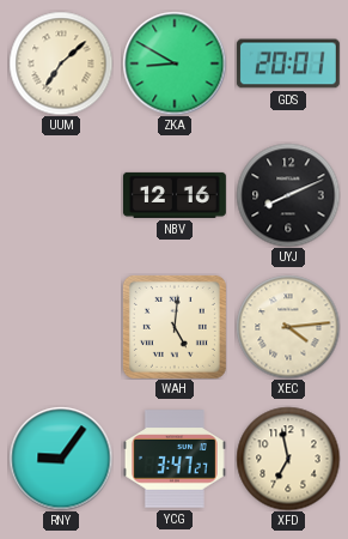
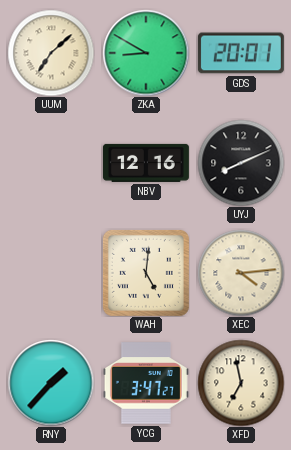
RNY: 9:06 -> 1:37 (51, 383)
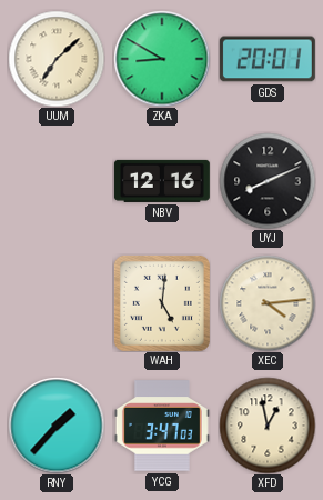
YCG: 3:47:27 -> 3:47:03 (162, 426)
XFD: 6:58 -> 12:58 (268, 426)
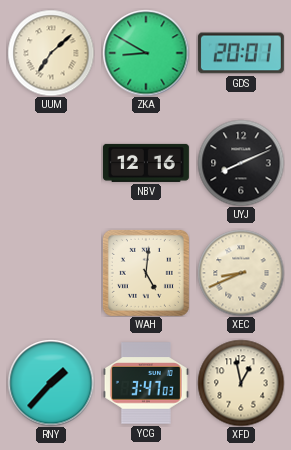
XEC: 4:14 -> 8:41 (241, 273)
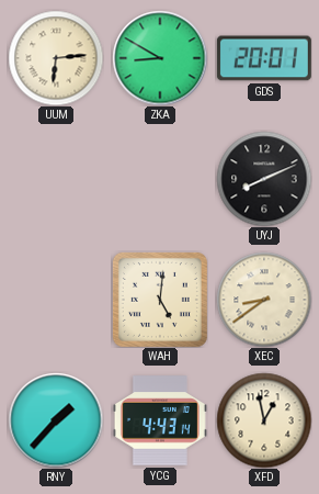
UUM: 7:08 -> 6:14 (56, 58)
NBV: 12:16 -> none (146, 163)
XEC: 8:41 -> 8:39 (264, 300)
YCG: 3:47 -> 4:43 (160, 420)
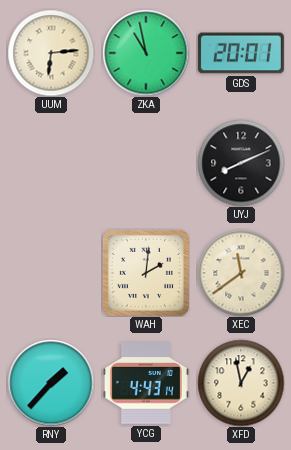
ZKA: 8:50 -> 10:58 (146, 53)
WAH: 5:01 -> 2:01 (146, 273)
XEC: 8:39 -> 11:39 (241, 273)
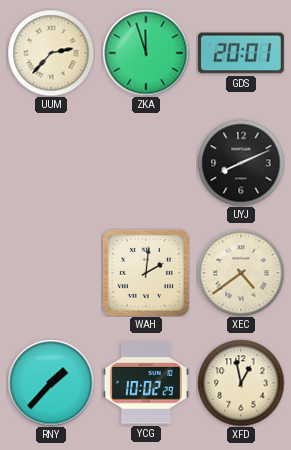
UUM: 6:14 -> 2:37 (51, 53)
ZKA: 10:58 -> 11:57 (146, 53)
XEC: 11:39 -> 4:39 (241, 273)
YCG: 4:43 -> 10:02 (146, 383)
